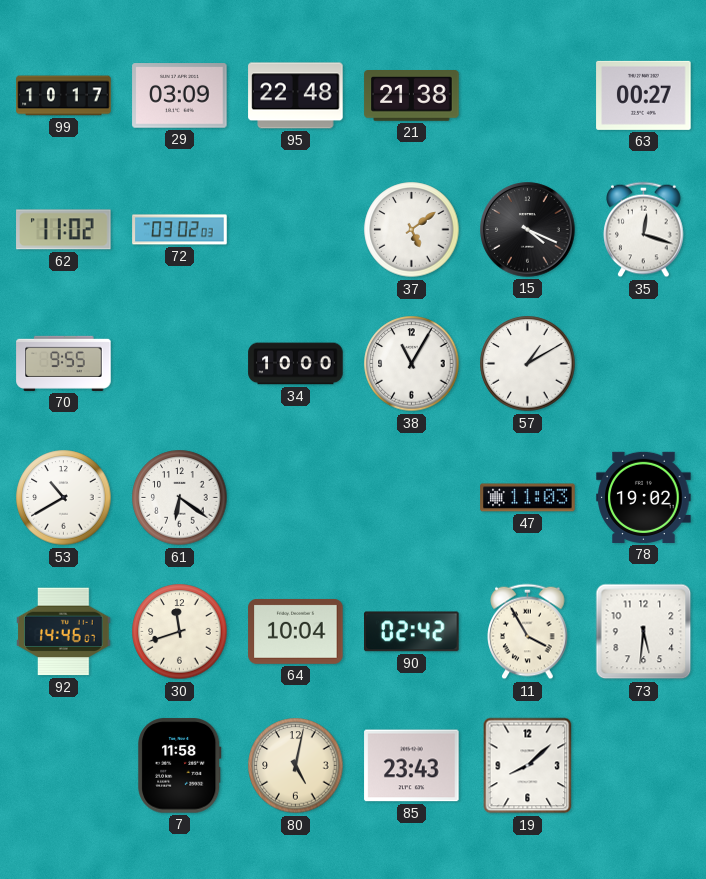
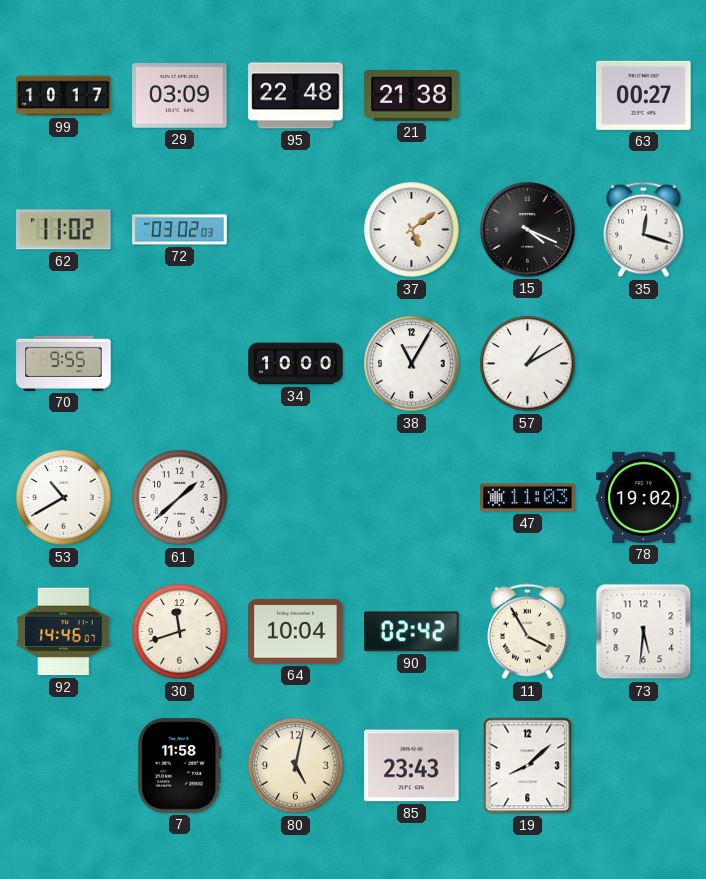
61: 6:21 -> 1:38 (180, 498)
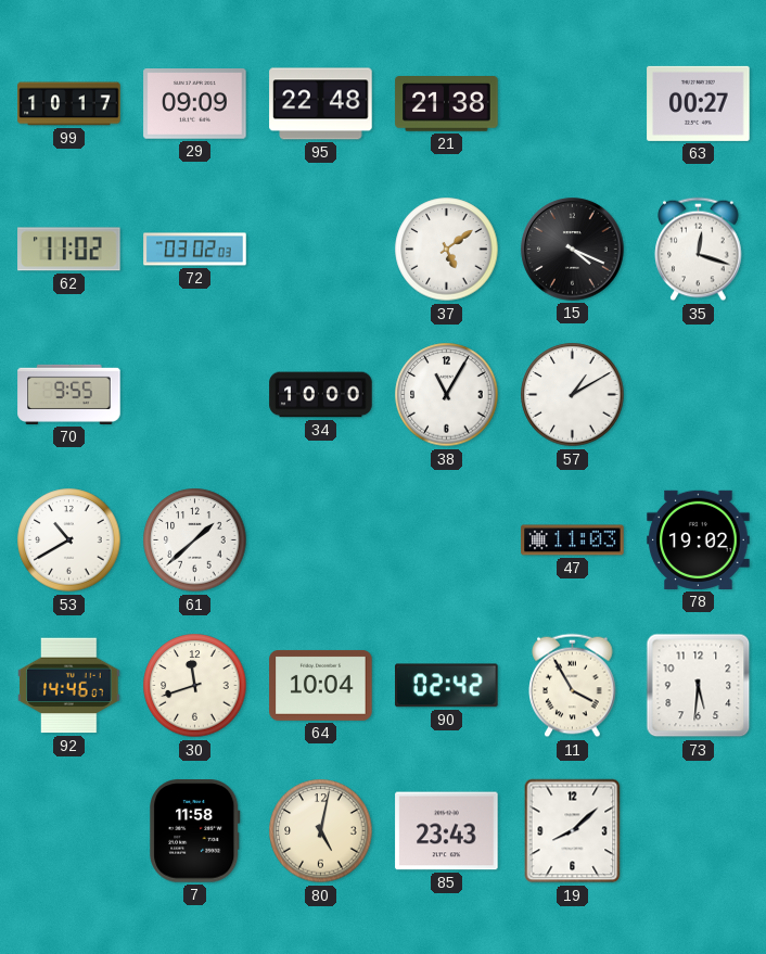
29: 03:09 -> 09:09 (195, 104)
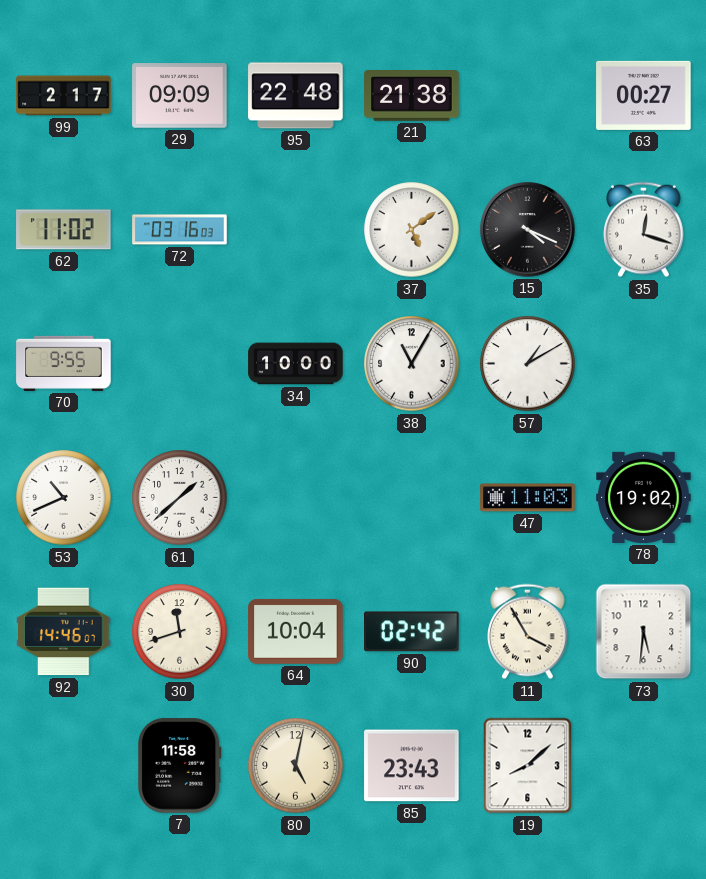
99: 10:17 -> 2:17 (64, 96)
72: 03:02 -> 03:16 (180, 230)
53: 10:40 -> 10:41 (64, 498)
